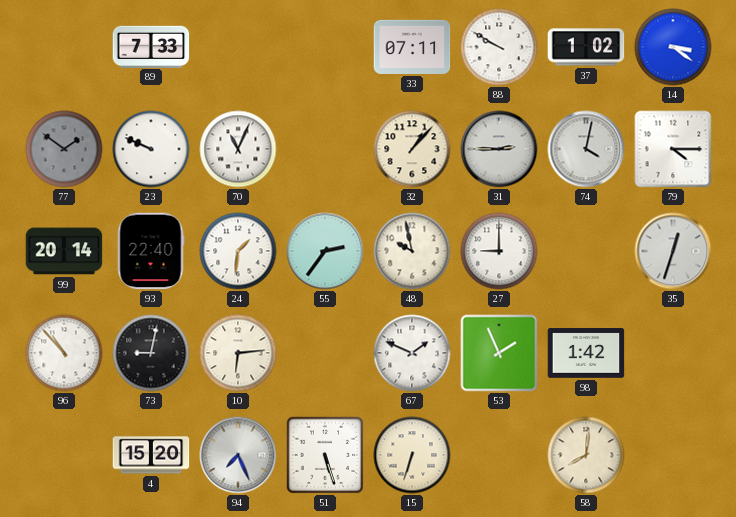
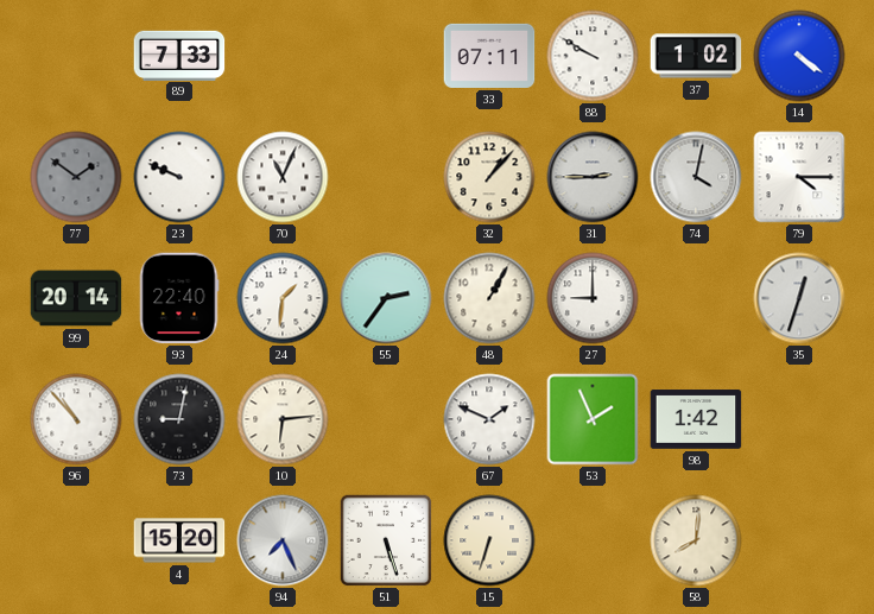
14: 3:21 -> 4:21 (799, 56)
48: 9:58 -> 1:05 (489, 298)
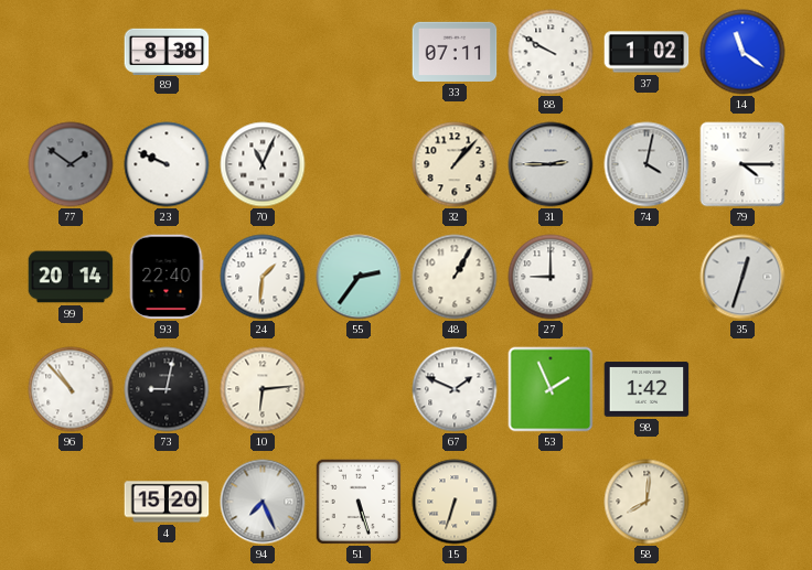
89: 7:33 -> 8:38 (167, 51)
14: 4:21 -> 11:21 (742, 52)
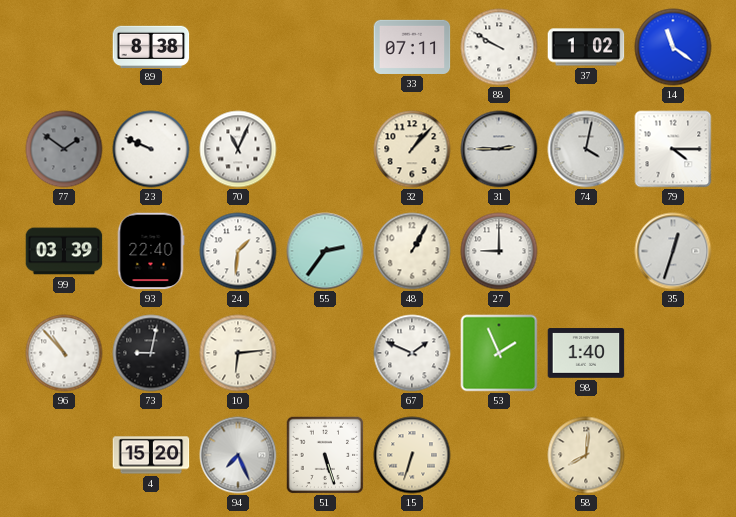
99: 20:14 -> 03:39 (64, 251)
98: 1:42 -> 1:40 (586, 353)
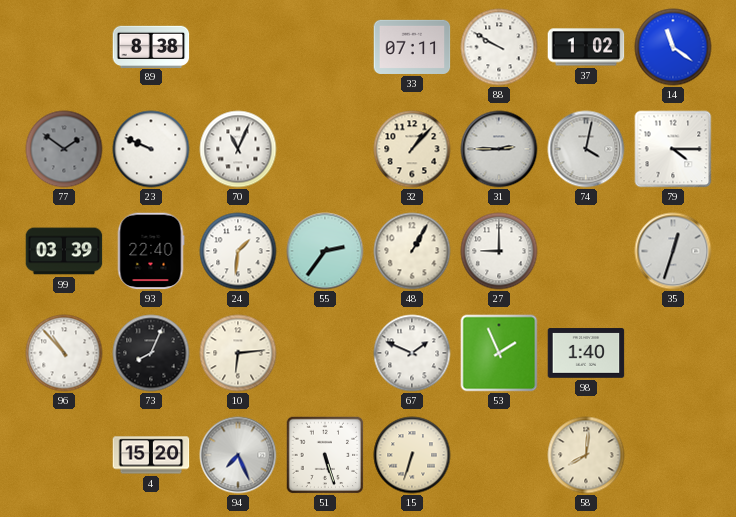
73: 9:02 -> 8:04 (151, 353)
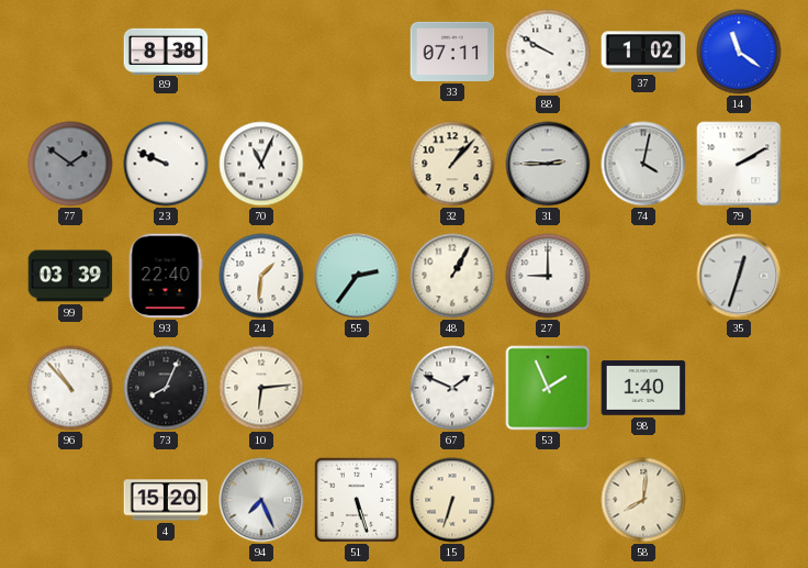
79: 4:15 -> 2:10 (739, 164)
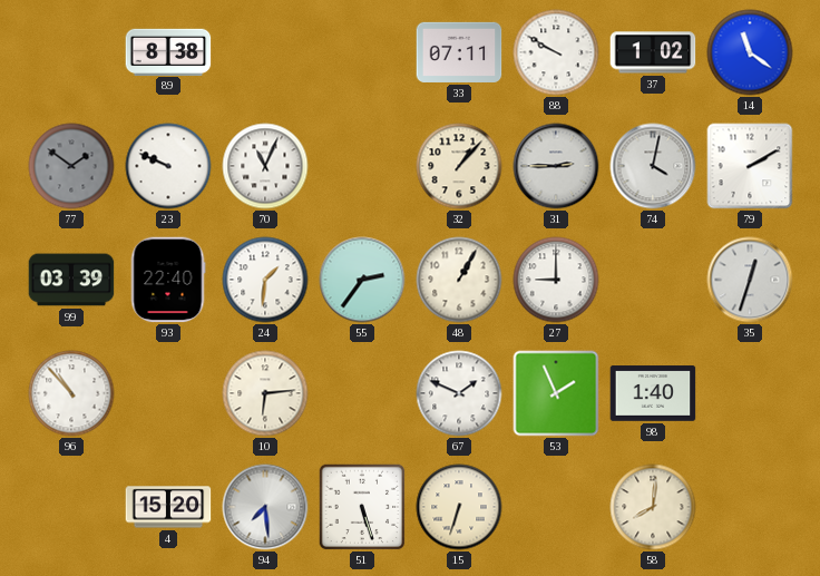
73: 8:04 -> none (166, 388)
94: 7:26 -> 7:29 (265, 507)
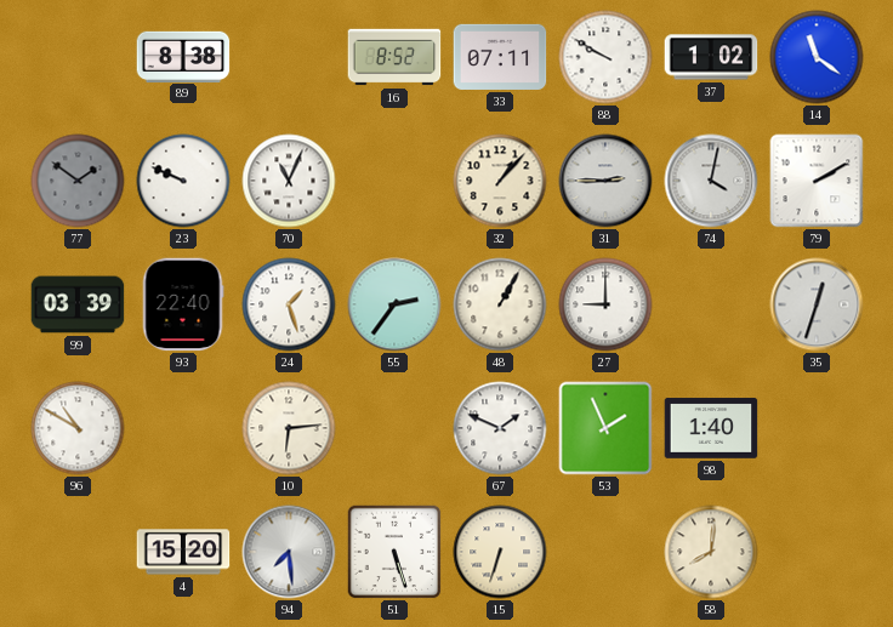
16: none -> 8:52 (394, 57)
24: 1:31 -> 1:27 (289, 304)
96: 10:53 -> 10:50 (78, 428)
